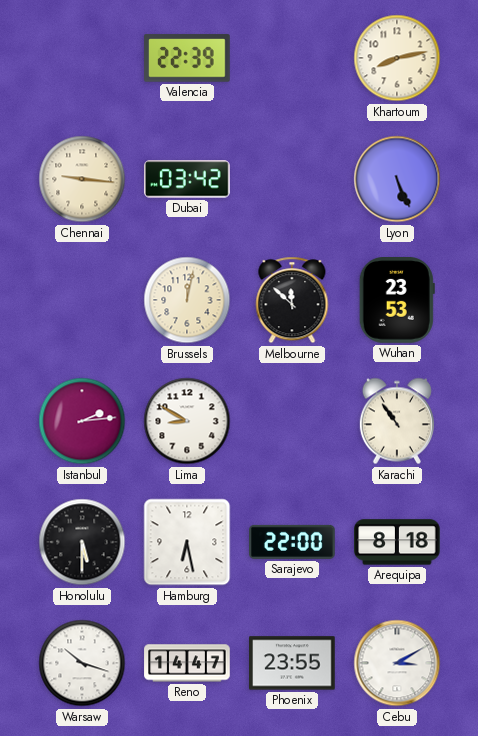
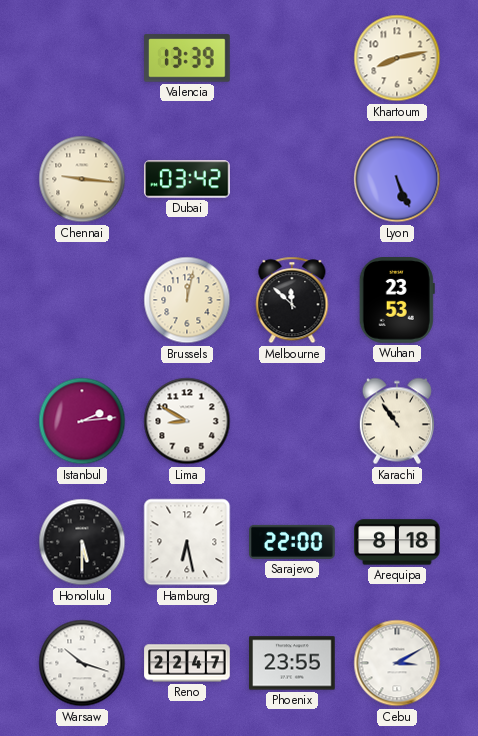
Valencia: 22:39 -> 13:39 (187, 58)
Reno: 14:47 -> 22:47 (187, 663)
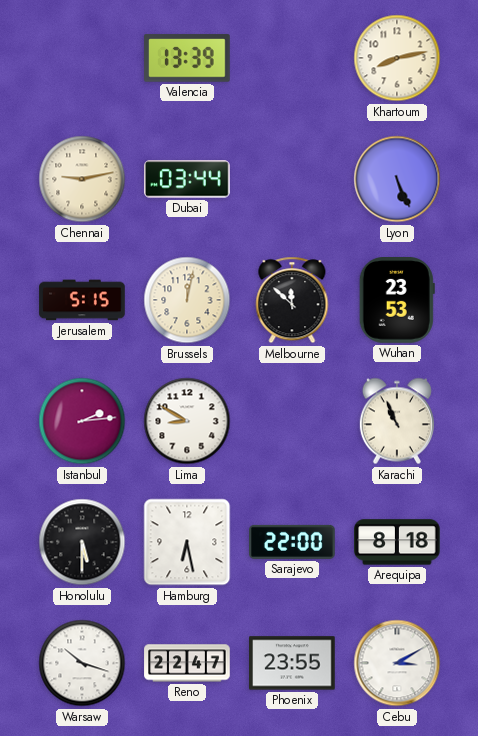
Chennai: 9:16 -> 9:13 (82, 179)
Dubai: 03:42 -> 03:44 (188, 179)
Jerusalem: none -> 5:15 (82, 300)
Karachi: 10:54 -> 10:56 (397, 421)
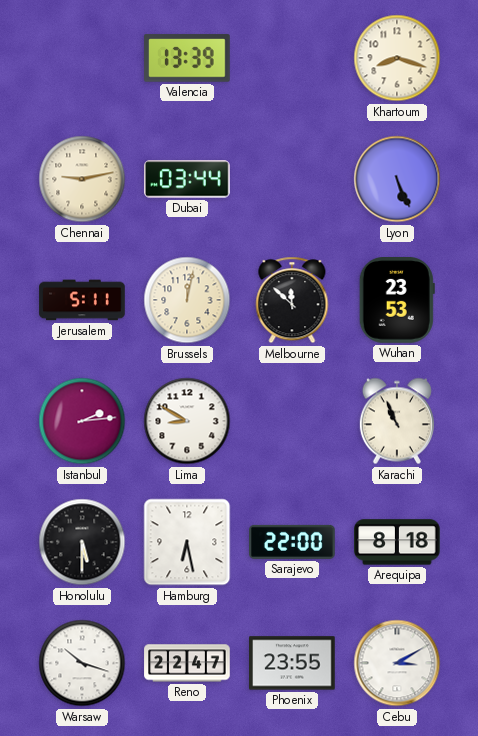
Khartoum: 8:13 -> 8:18 (397, 58)
Jerusalem: 5:15 -> 5:11 (82, 300)
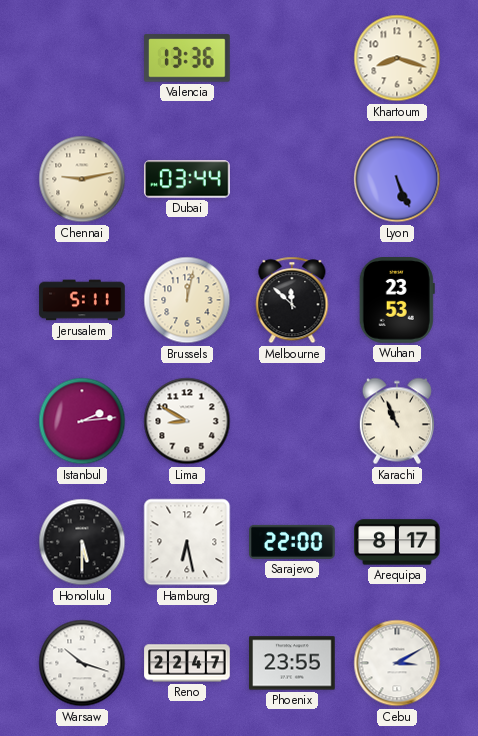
Valencia: 13:39 -> 13:36 (187, 58)
Arequipa: 8:18 -> 8:17 (397, 542)
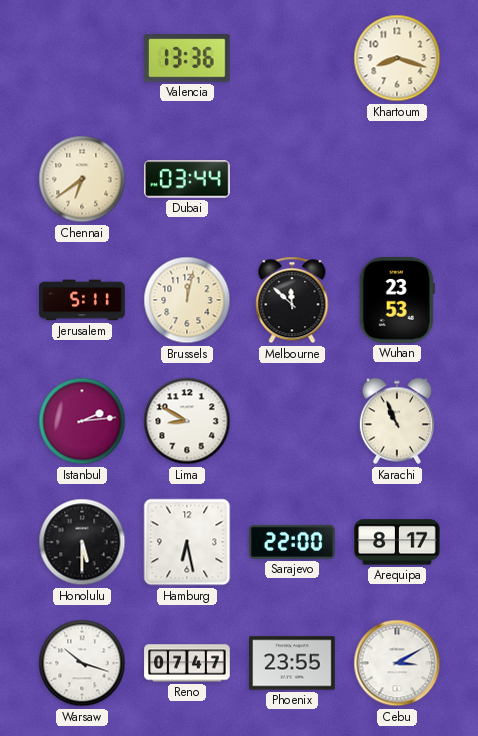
Chennai: 9:13 -> 6:39 (82, 179)
Lyon: 5:26 -> none (397, 179)
Reno: 22:47 -> 07:47 (187, 663)
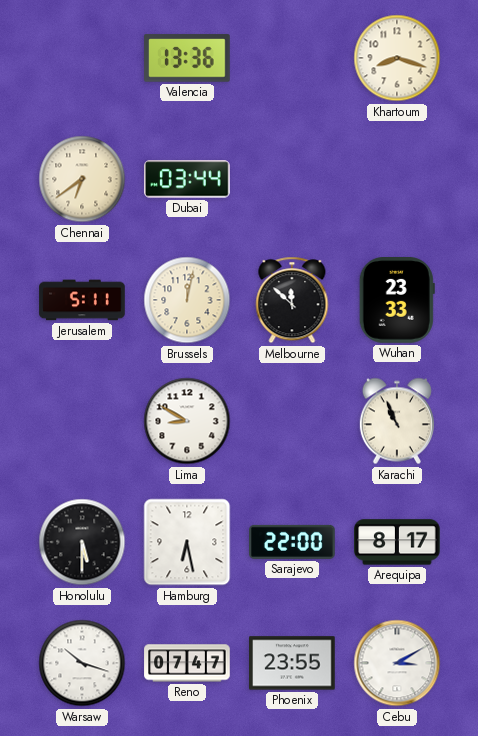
Wuhan: 23:53 -> 23:33 (397, 300)
Istanbul: 2:14 -> none (82, 421)
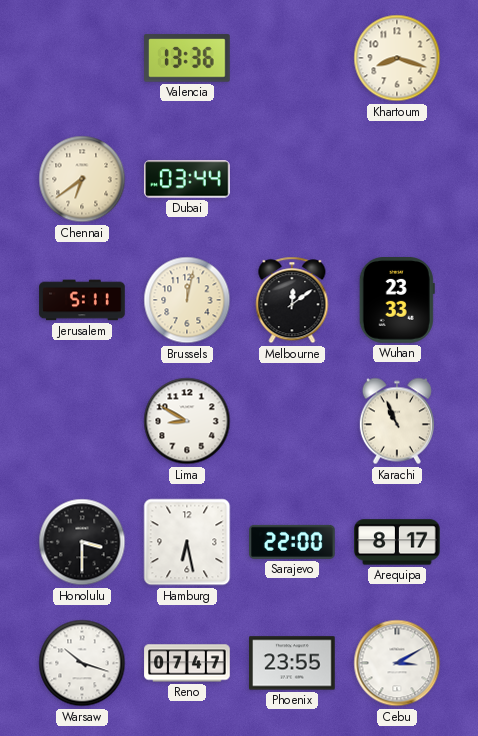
Melbourne: 11:52 -> 12:09 (292, 300)
Honolulu: 5:30 -> 3:30 (82, 542)
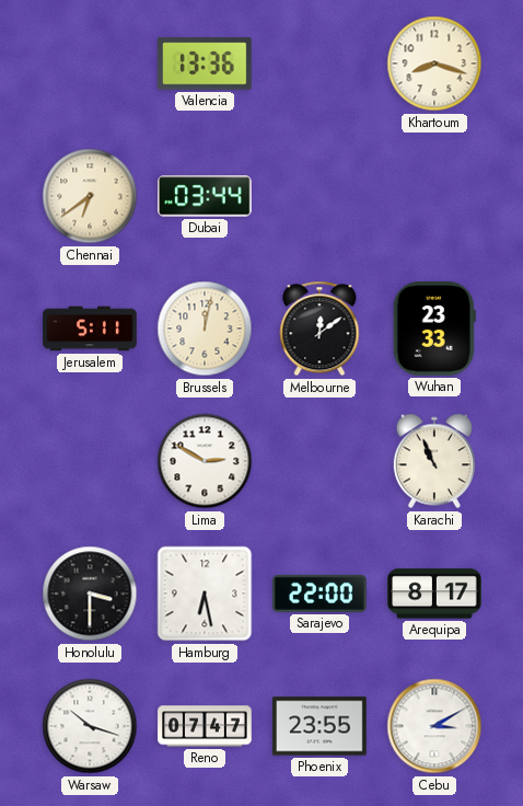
Lima: 8:50 -> 2:50 (205, 461)
